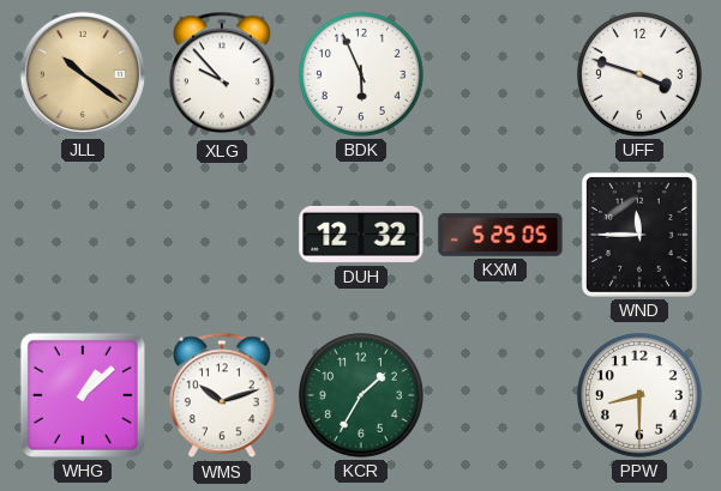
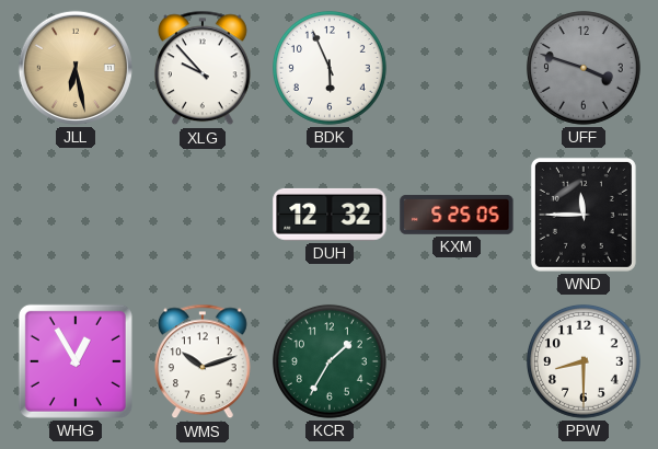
JLL: 10:21 -> 6:28 (76, 68)
UFF dial: white -> grey (584, 68)
WHG: 1:08 -> 12:55 (76, 361)
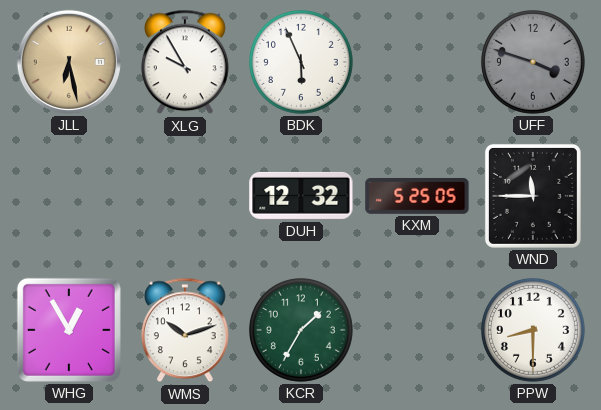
XLG: 9:53 -> 9:55 (185, 62)
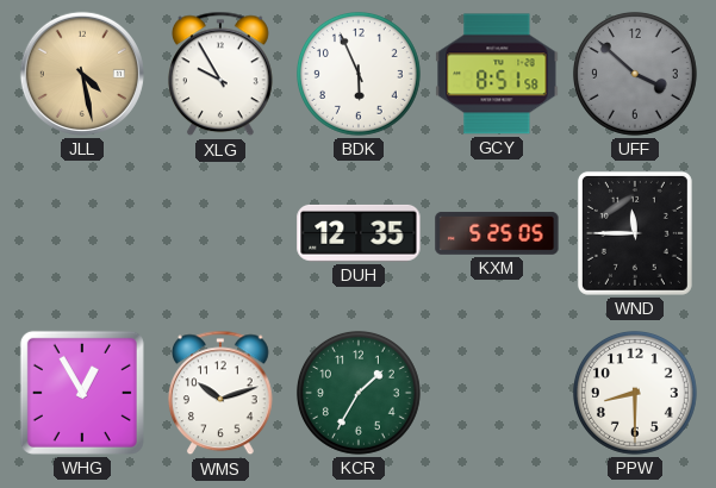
JLL: 6:28 -> 4:28 (82, 74)
GCY: none -> 8:51 (497, 74)
UFF: 3:48 -> 3:52 (635, 74)
DUH: 12:32 -> 12:35 (359, 233)
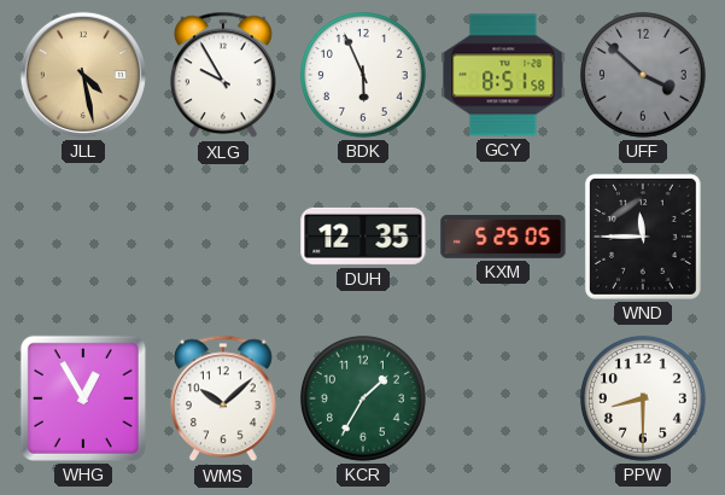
WMS: 10:12 -> 10:08 (223, 398)
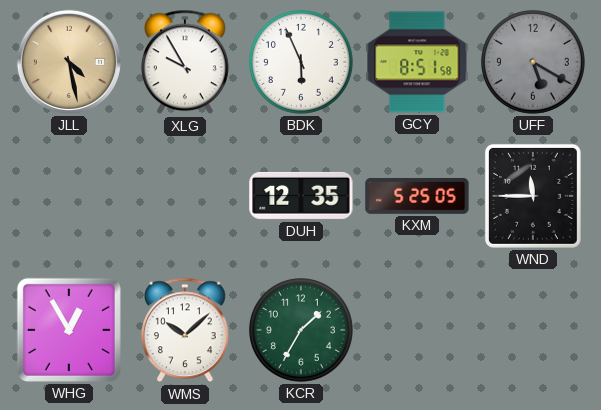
UFF: 3:52 -> 5:20 (533, 62)
PPW: 8:30 -> none (643, 398)
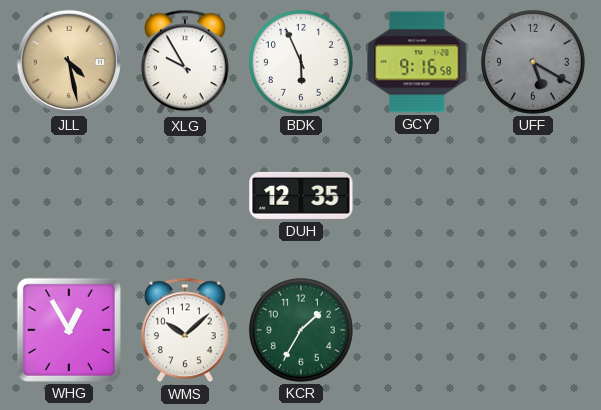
GCY: 8:51 -> 9:16 (417, 62)
KXM: 5:25 -> none (417, 196)
WND: 11:45 -> none (533, 196)
